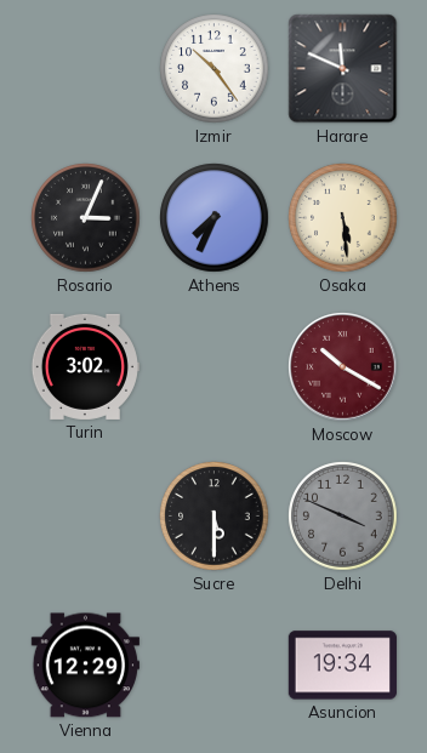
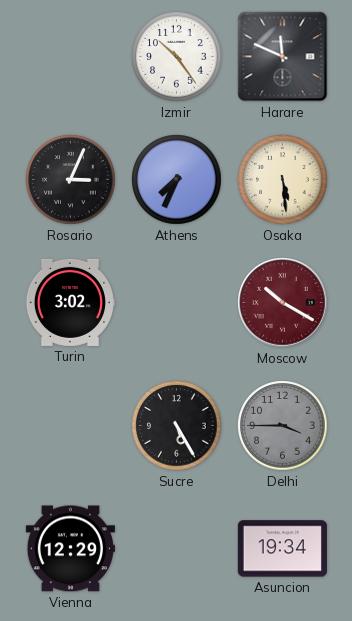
Sucre: 5:30 -> 5:25 (177, 426)
Delhi: 3:49 -> 3:45 (283, 426)
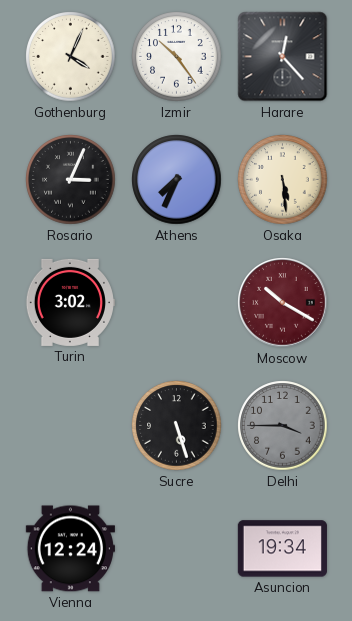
Gothenburg: none -> 4:04 (71, 57)
Harare: 11:49 -> 12:23 (283, 57)
Sucre: 5:25 -> 5:27 (177, 426)
Vienna: 12:29 -> 12:24 (70, 549)
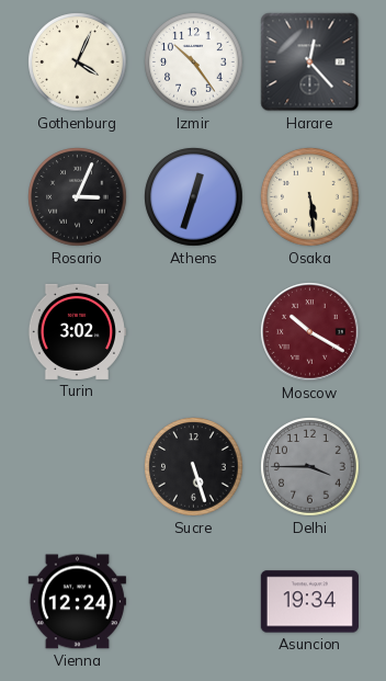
Athens: 7:34 -> 12:33 (194, 197)
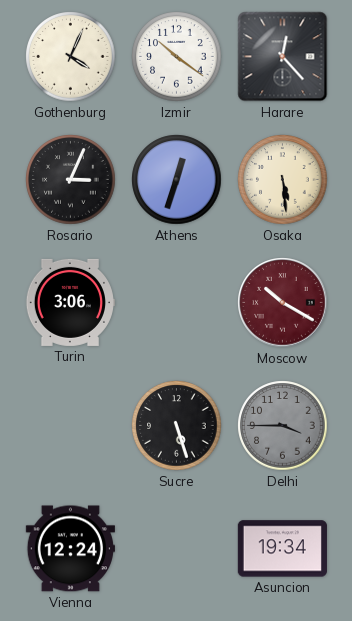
Izmir: 10:24 -> 10:21 (177, 57)
Turin: 3:02 -> 3:06 (69, 302)
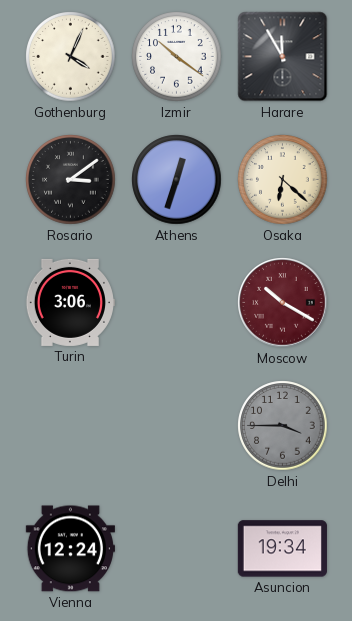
Harare: 12:23 -> 11:55 (283, 57)
Rosario: 3:04 -> 3:09 (71, 180)
Osaka: 5:29 -> 6:22 (283, 180)
Sucre: 5:27 -> none (177, 426)
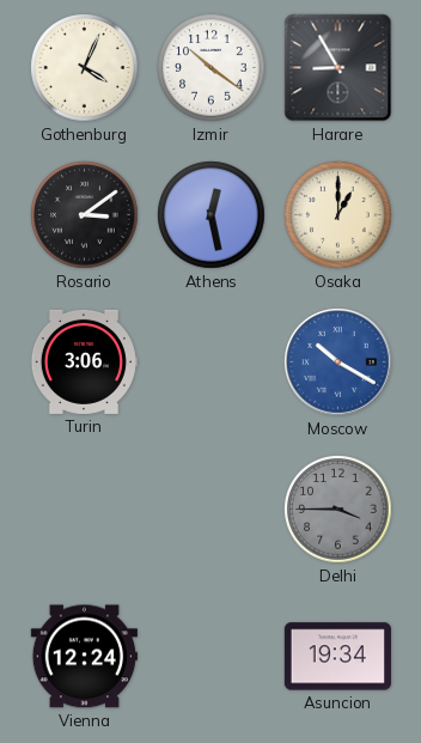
Harare: 11:55 -> 8:55 (338, 68)
Athens: 12:33 -> 12:28 (212, 215)
Osaka: 6:22 -> 1:00 (338, 215)
Moscow dial: burgundy -> blue (338, 363)
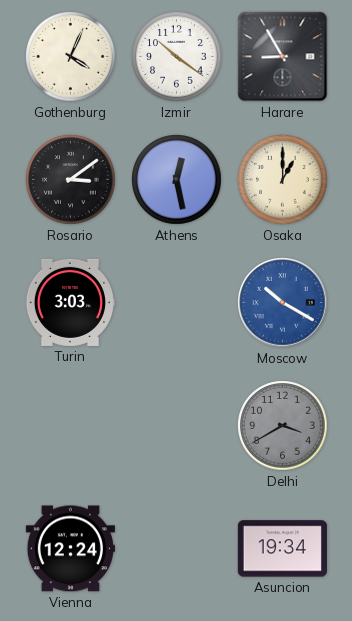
Turin: 3:06 -> 3:03 (69, 302)
Delhi: 3:45 -> 3:40 (283, 426)
